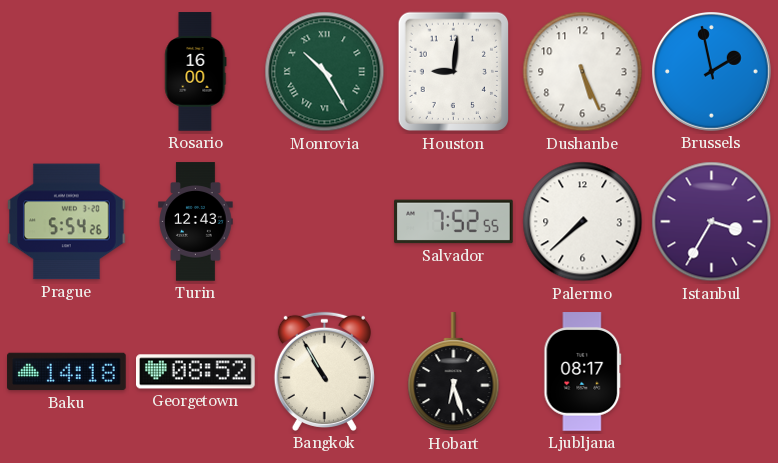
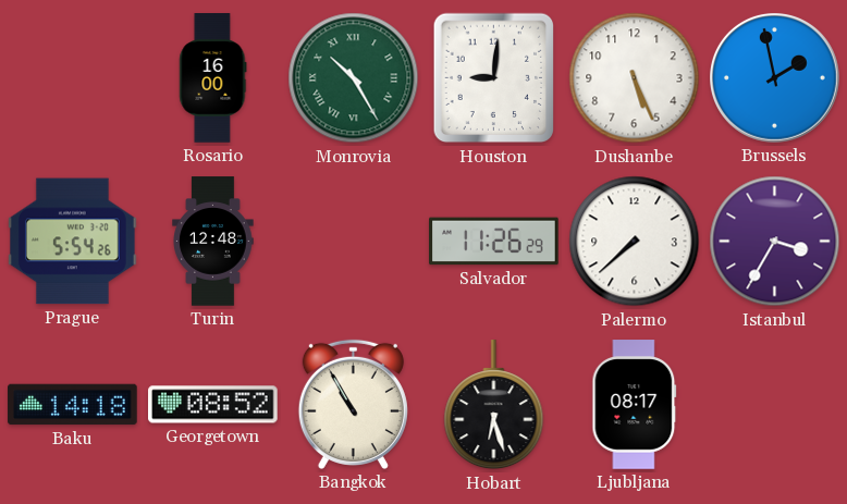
Turin: 12:43 -> 12:48 (213, 242)
Salvador: 7:52 -> 11:26 (494, 242)
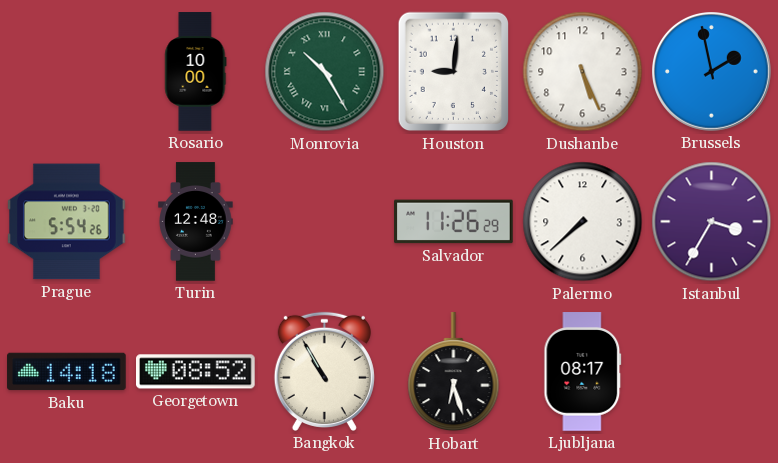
Rosario: 16:00 -> 10:00 (196, 72)
